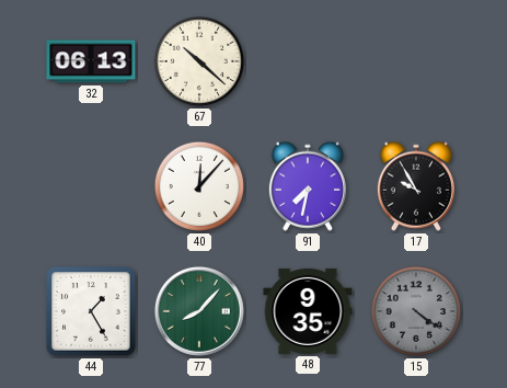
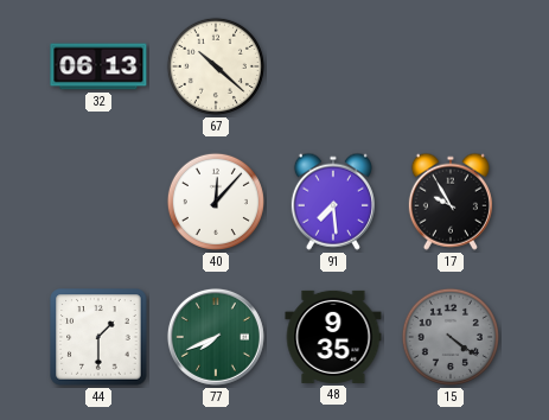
91: 7:32 -> 7:29 (333, 202)
44: 1:25 -> 1:30 (98, 337)
77: 8:07 -> 7:41 (216, 337)
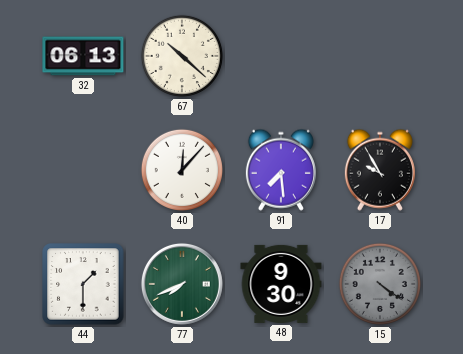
48: 9:35 -> 9:30 (281, 284)
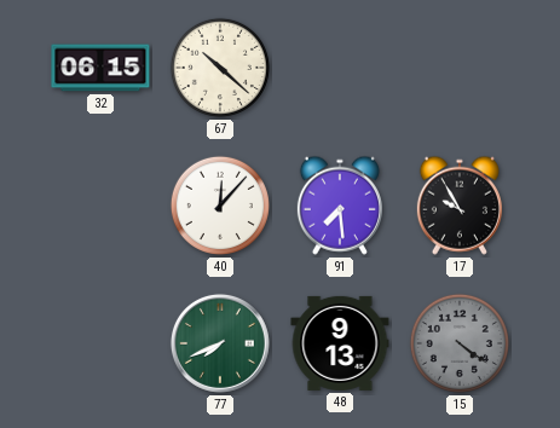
32: 06:13 -> 06:15 (100, 68)
44: 1:30 -> none (83, 284)
48: 9:30 -> 9:13 (340, 343)
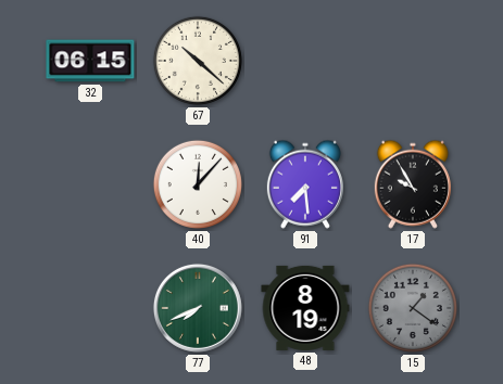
48: 9:13 -> 8:19 (305, 308)
15: 4:21 -> 1:21 (413, 308)
